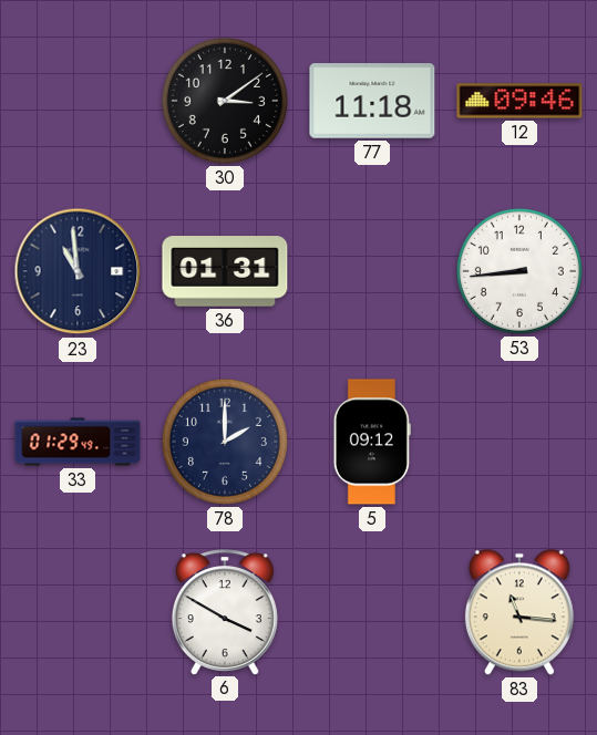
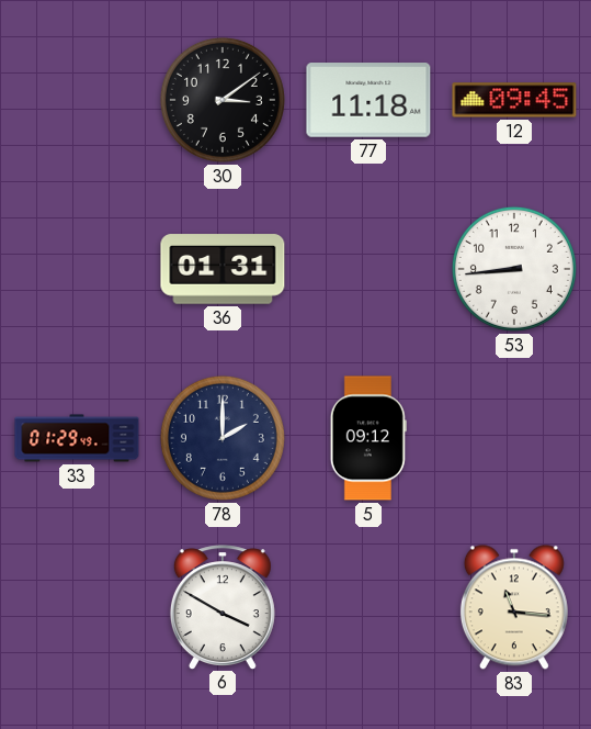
12: 09:46 -> 09:45 (514, 100)
23: 10:59 -> none (78, 271)
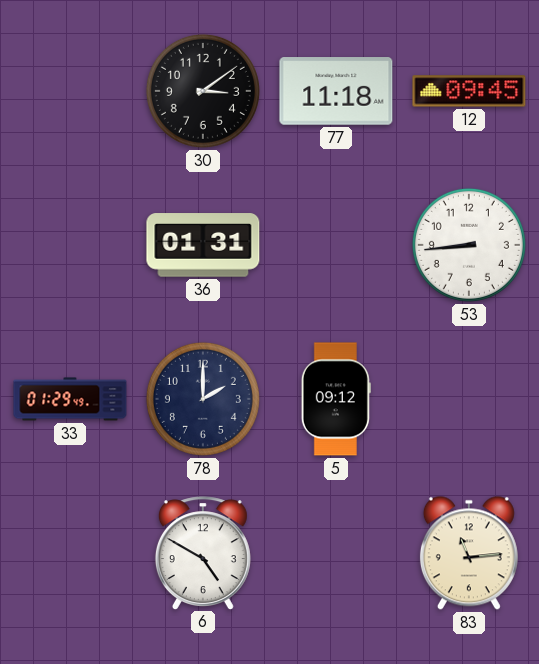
6: 3:50 -> 4:50 (203, 553)
83: 11:16 -> 11:14 (469, 553)
